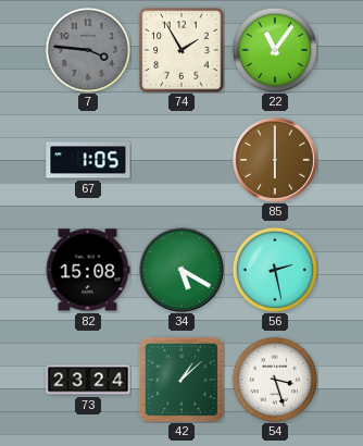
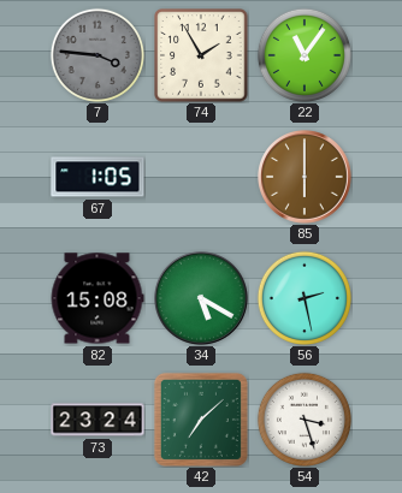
42: 1:08 -> 7:08 (201, 420)
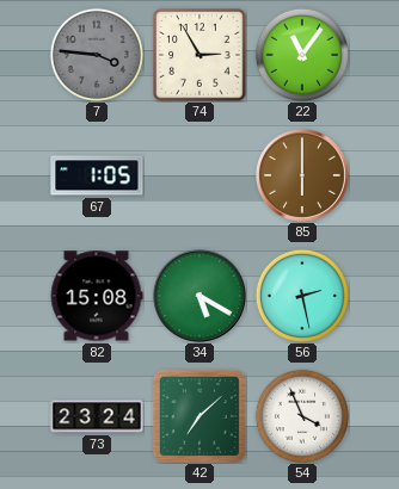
74: 1:55 -> 2:55 (199, 55)
54: 3:27 -> 3:56 (302, 416)
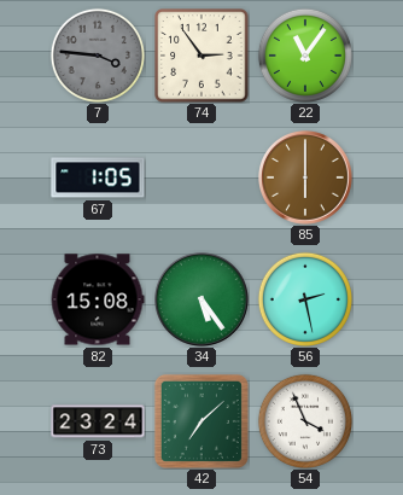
74: 2:55 -> 2:54 (201, 56)
34: 5:20 -> 5:24 (203, 301)
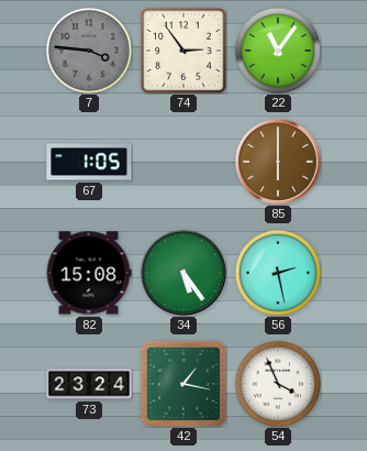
42: 7:08 -> 1:17 (183, 384)
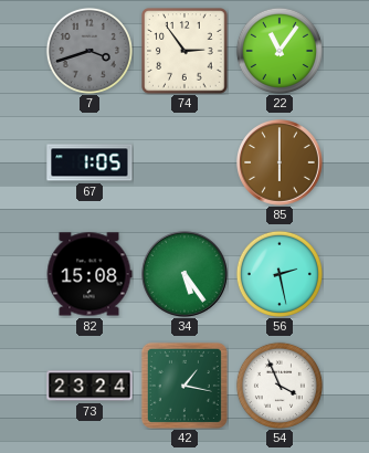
7: 3:46 -> 3:42 (89, 51)
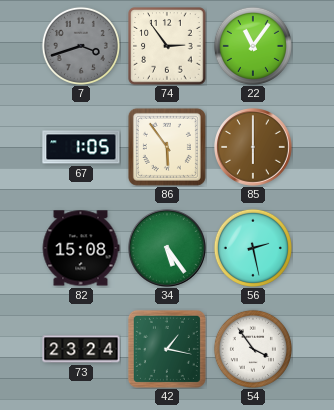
86: none -> 5:54 (167, 147)
54: 3:56 -> 3:54 (253, 349)
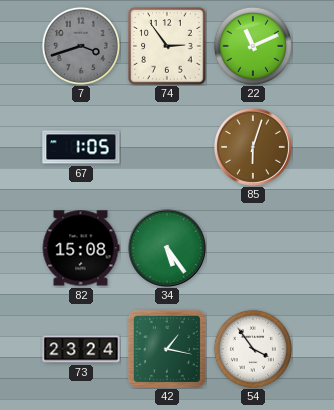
22: 11:06 -> 11:11 (253, 46)
86: 5:54 -> none (167, 147)
85: 6:00 -> 6:03 (254, 148)
56: 2:28 -> none (253, 248)
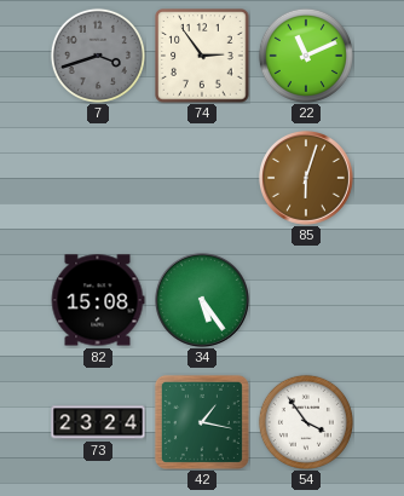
67: 1:05 -> none (81, 147)
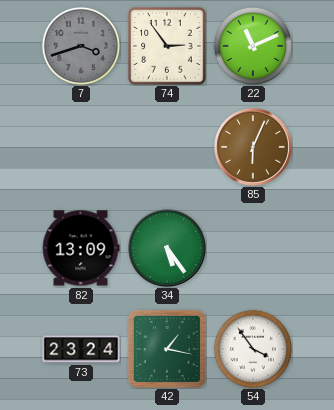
85: 6:03 -> 6:04 (254, 148)
82: 15:08 -> 13:09 (81, 248)
